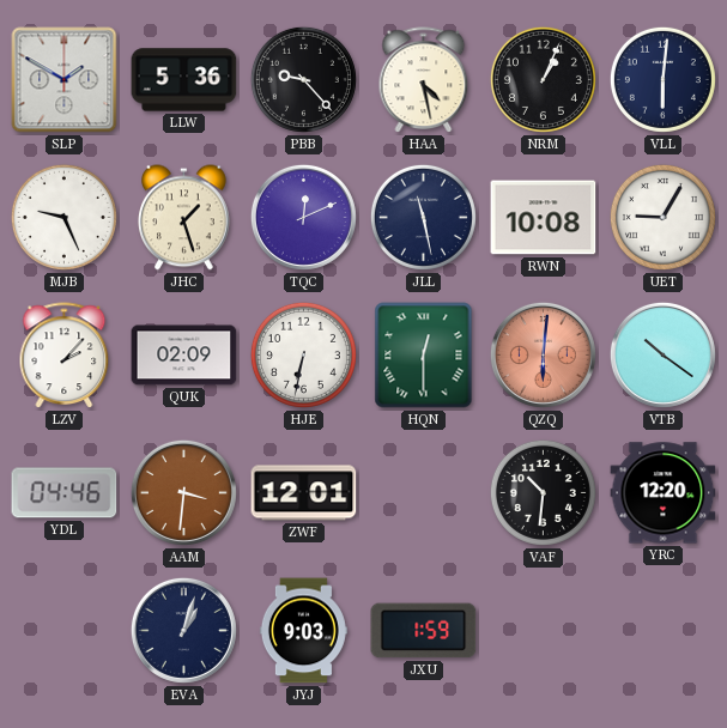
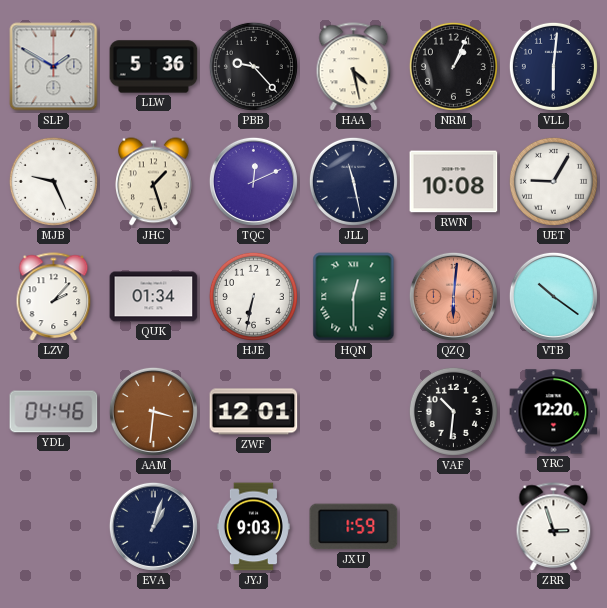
QUK: 02:09 -> 01:34 (154, 297)
ZRR: none -> 2:57 (554, 527)
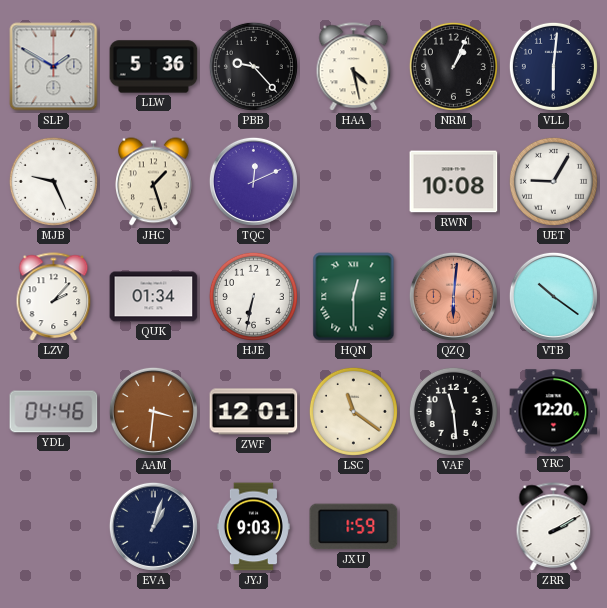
JLL: 11:28 -> none (353, 181)
LSC: none -> 11:21 (353, 411)
VAF: 10:31 -> 11:29 (453, 411)
ZRR: 2:57 -> 2:10 (554, 527)
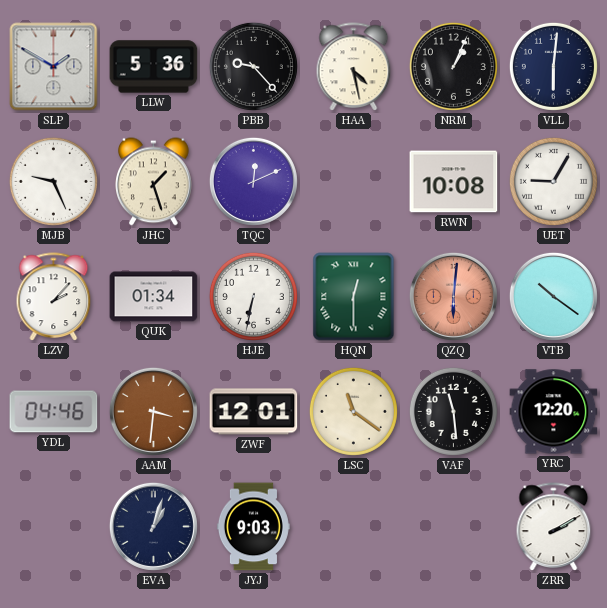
JXU: 1:59 -> none (354, 527)
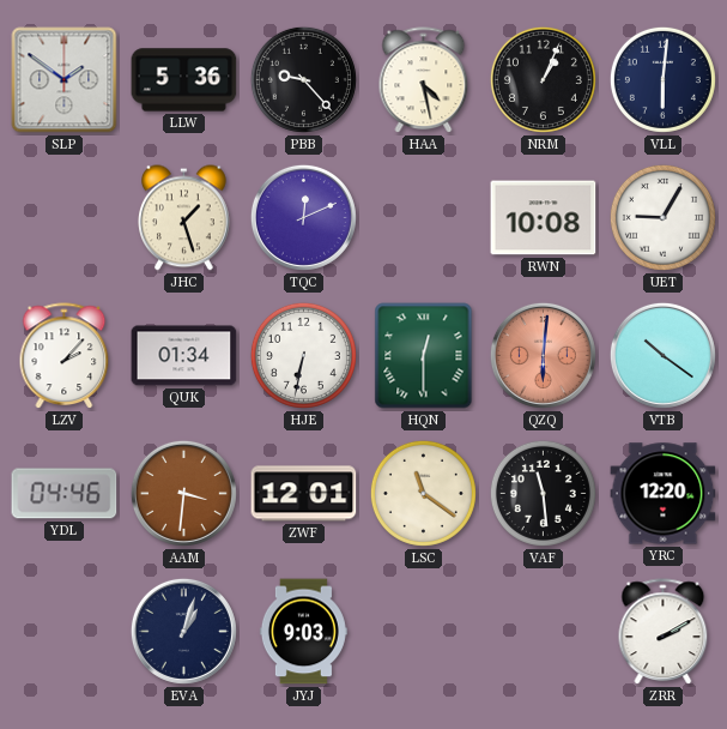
SLP: 1:50 -> 1:51 (65, 80)
MJB: 9:26 -> none (53, 181)
